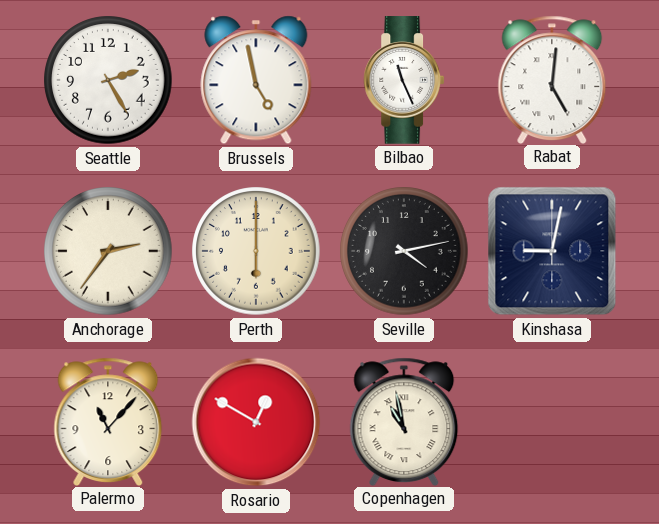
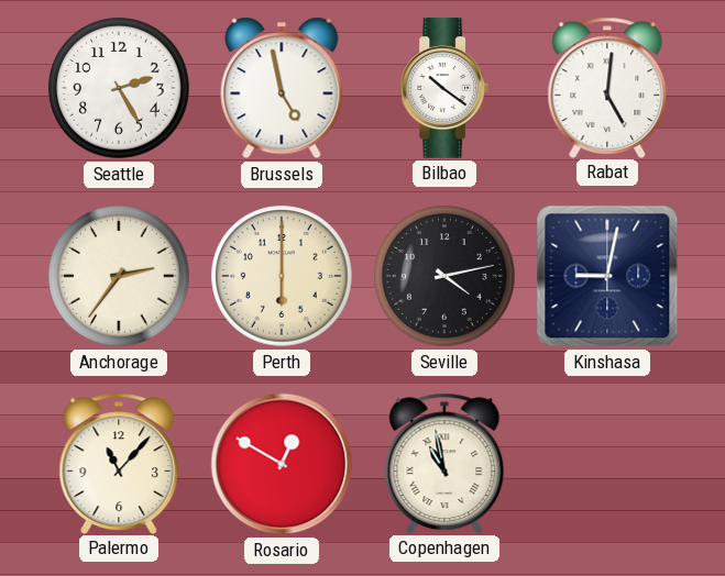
Bilbao: 11:26 -> 10:21 (444, 88)
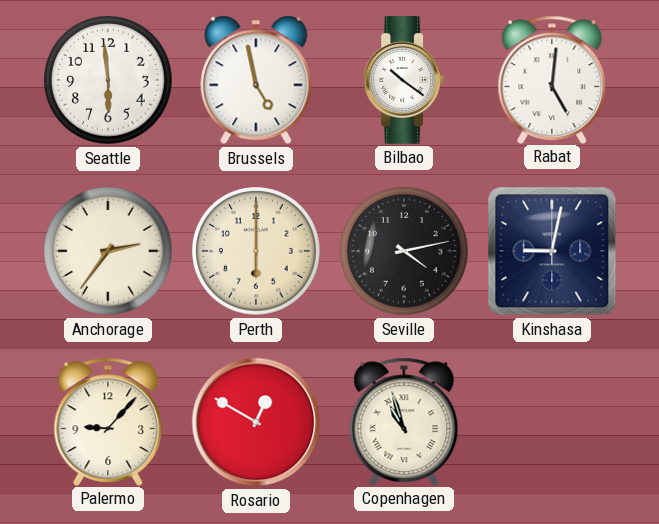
Seattle: 2:25 -> 5:59 (108, 80)
Palermo: 11:07 -> 9:07 (108, 421)
Copenhagen: 10:58 -> 10:57 (404, 421)
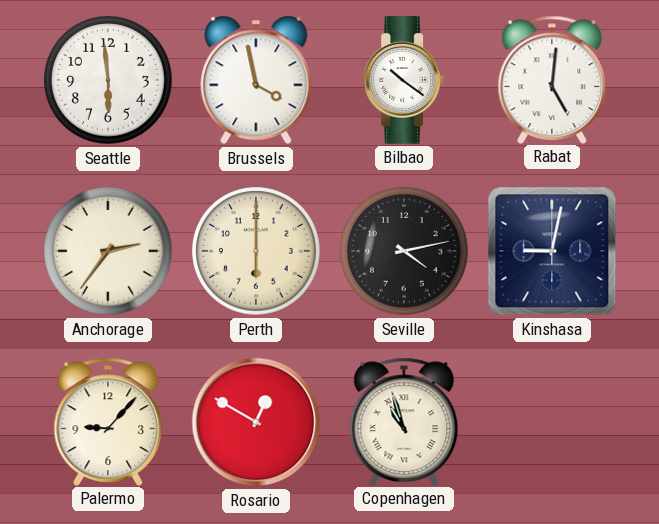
Brussels: 4:58 -> 3:58 (256, 80)
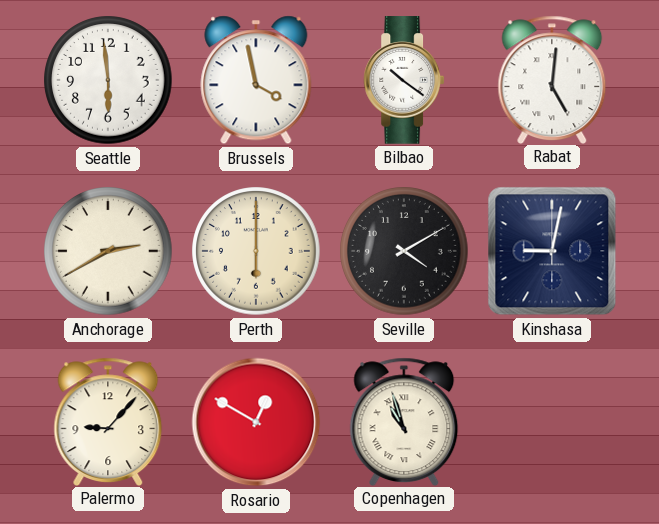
Anchorage: 2:36 -> 2:40 (108, 251)
Seville: 4:13 -> 4:10 (404, 251)
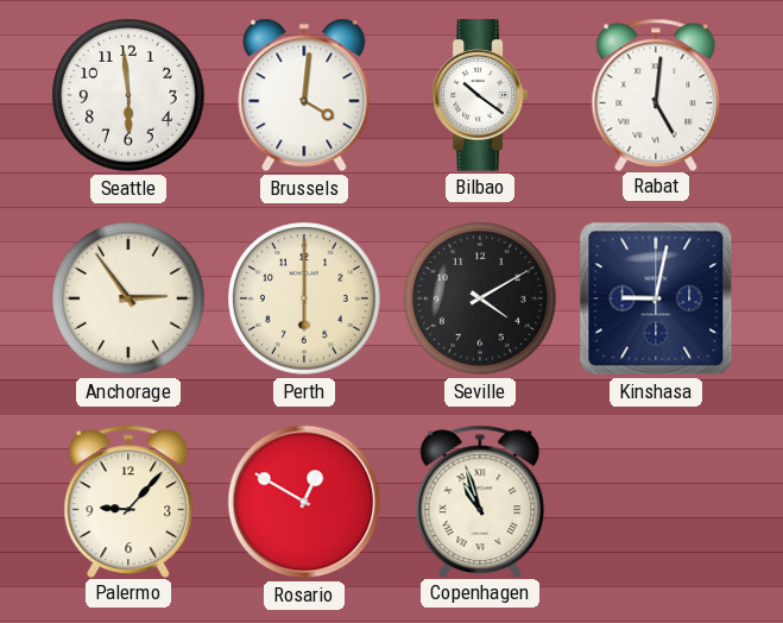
Brussels: 3:58 -> 4:01 (304, 95)
Anchorage: 2:40 -> 2:54 (128, 298)
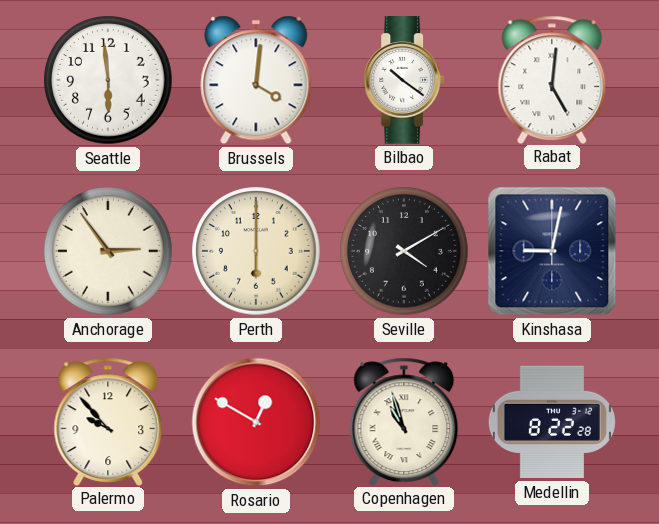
Palermo: 9:07 -> 9:53 (108, 421)
Medellin: none -> 8:22 (552, 422)
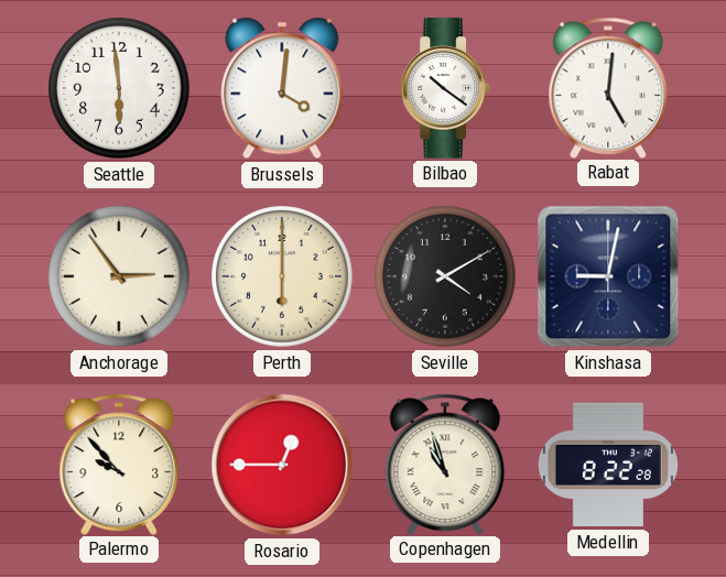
Rosario: 12:50 -> 12:45 (282, 465)
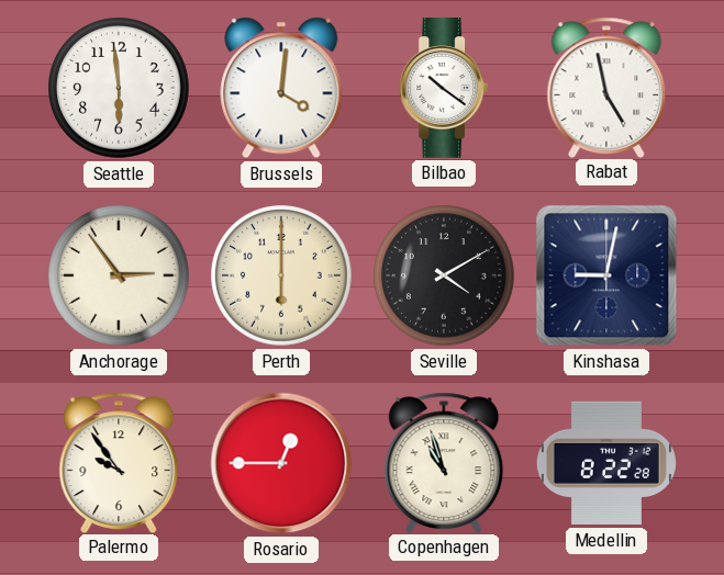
Rabat: 5:01 -> 4:58 (606, 87)
Palermo: 9:53 -> 9:54 (119, 462)
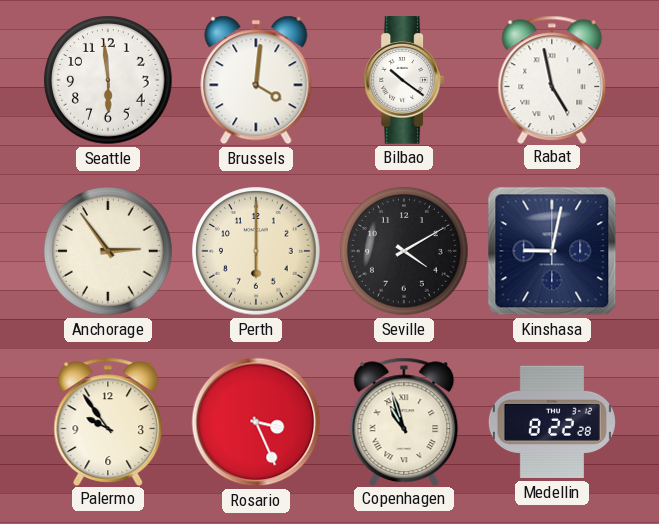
Rosario: 12:45 -> 3:26 (256, 422)
